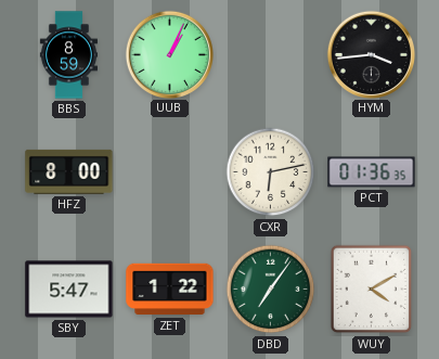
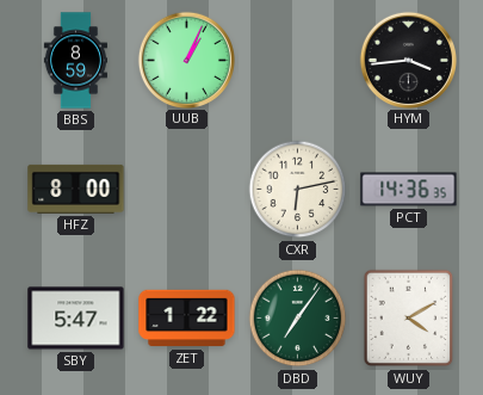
PCT: 01:36 -> 14:36 (409, 190)
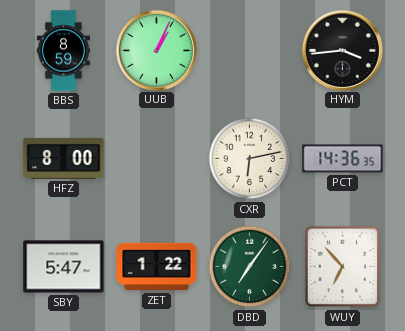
WUY: 4:10 -> 6:53 (343, 267)
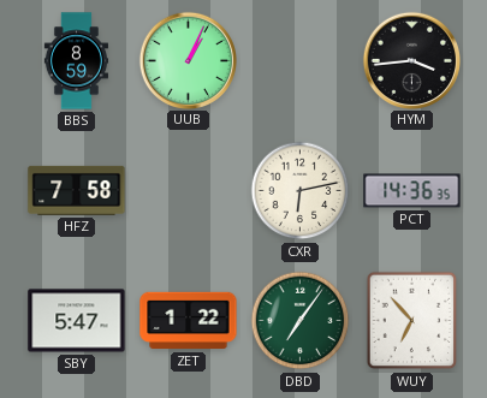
HFZ: 8:00 -> 7:58 (77, 190)
